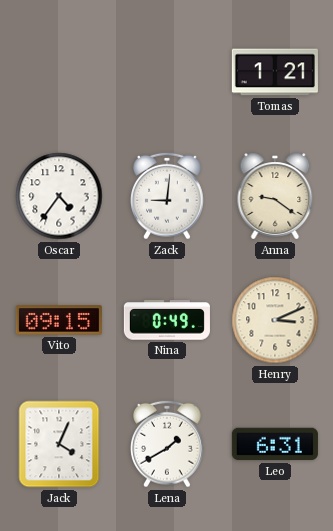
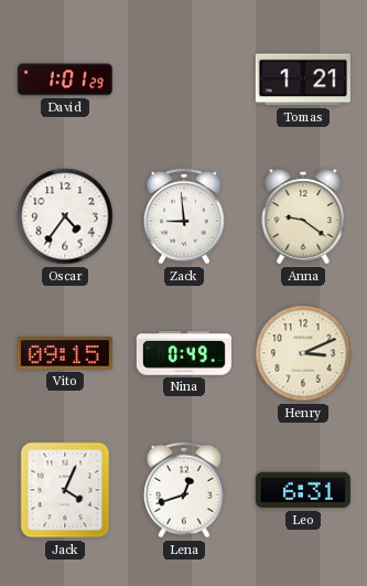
David: none -> 1:01 (65, 79)
Zack: 9:01 -> 8:59 (184, 216)
Lena: 1:40 -> 12:42 (184, 490)
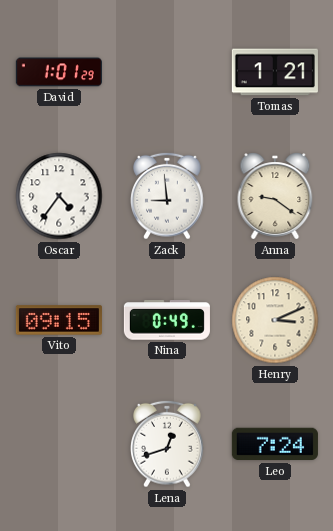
Jack: 4:04 -> none (65, 490)
Leo: 6:31 -> 7:24 (275, 444)
